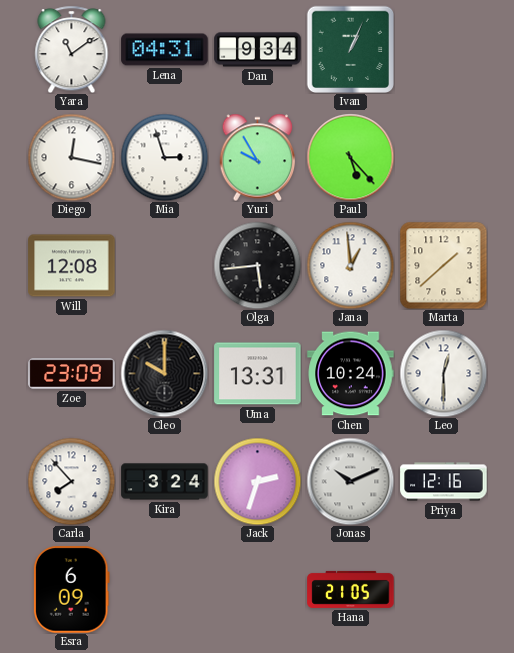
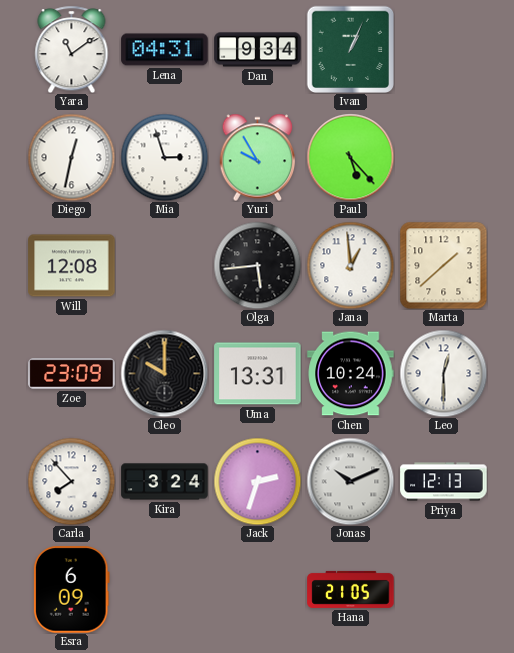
Diego: 12:17 -> 12:32 (71, 157)
Priya: 12:16 -> 12:13 (444, 482)
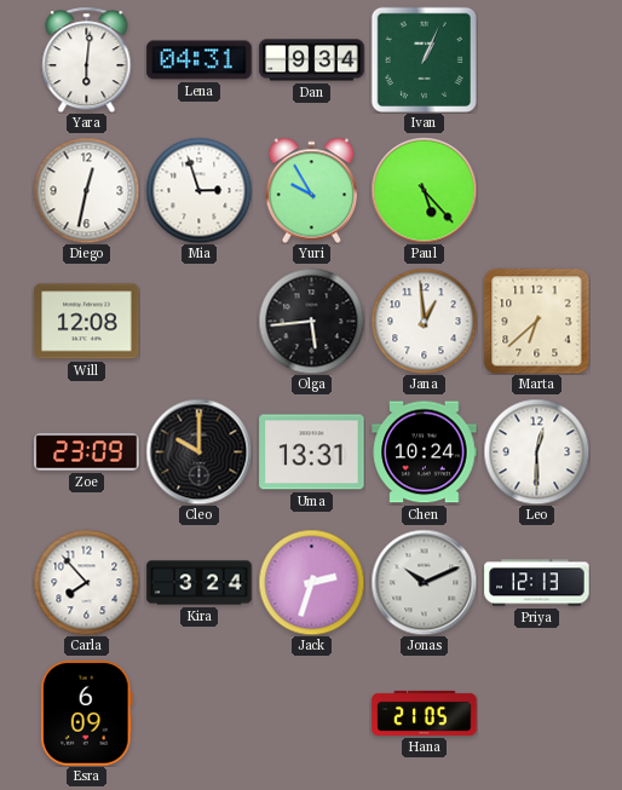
Yara: 11:09 -> 6:01 (87, 59)
Marta: 1:38 -> 6:38 (536, 321)
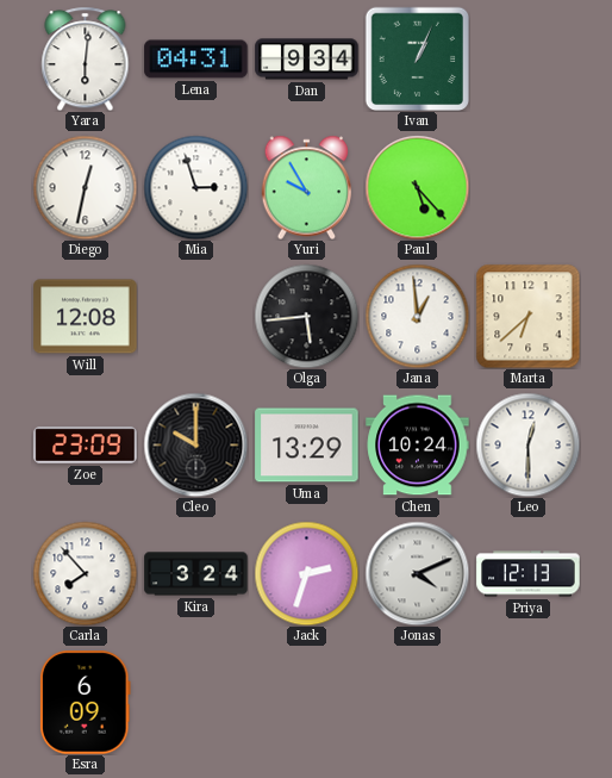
Uma: 13:31 -> 13:29 (307, 446)
Jonas: 10:11 -> 4:11 (417, 573)
Hana: 21:05 -> none (425, 713)
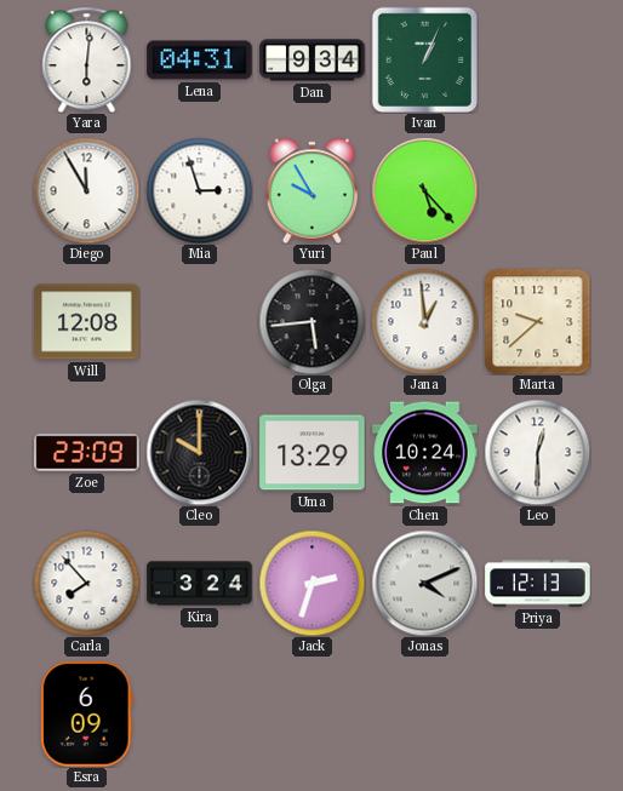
Diego: 12:32 -> 11:55 (86, 190)
Marta: 6:38 -> 9:38 (537, 321)
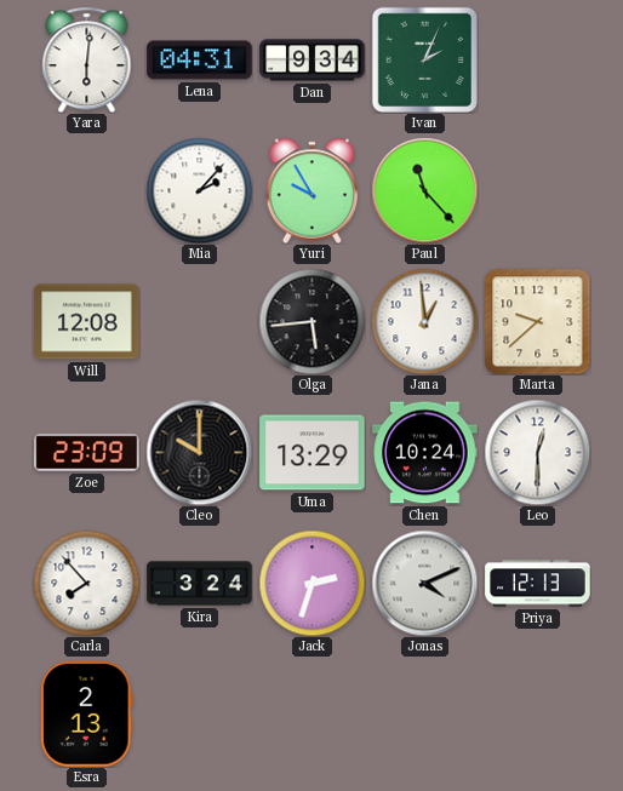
Ivan: 1:04 -> 2:04 (424, 59)
Diego: 11:55 -> none (86, 190)
Mia: 2:57 -> 2:07 (199, 190)
Paul: 5:23 -> 11:23 (424, 190)
Esra: 6:09 -> 2:13 (86, 715)
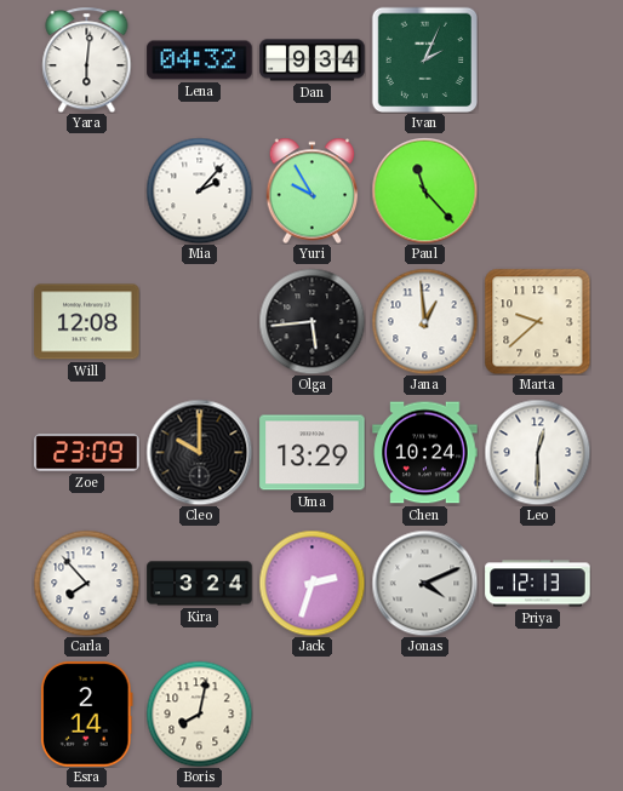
Lena: 04:31 -> 04:32 (200, 61)
Esra: 2:13 -> 2:14 (86, 715)
Boris: none -> 8:02 (199, 713)
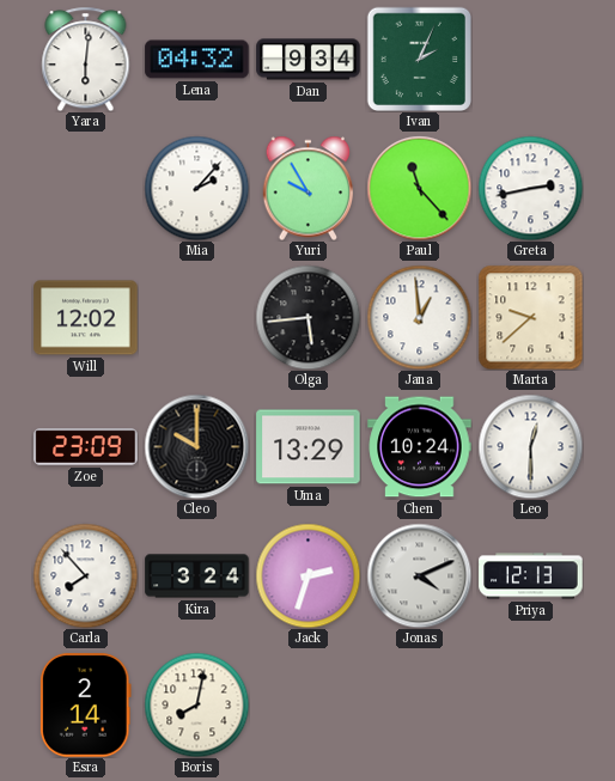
Greta: none -> 2:43 (530, 188)
Will: 12:08 -> 12:02 (86, 318)
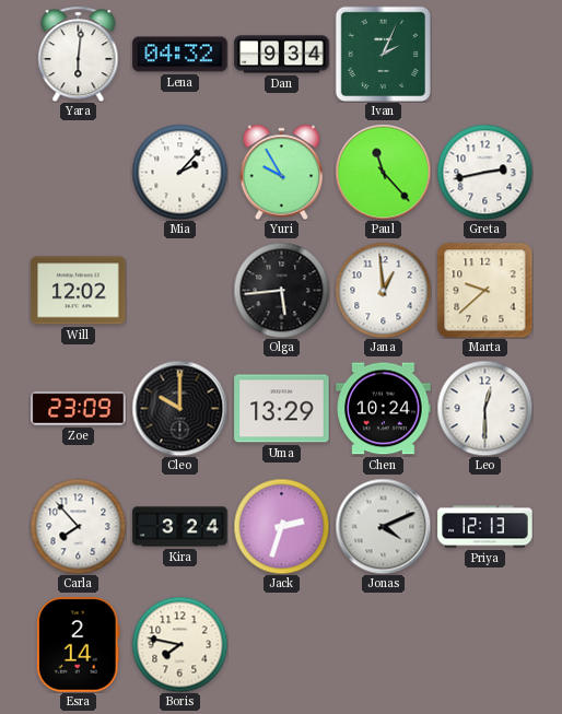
Boris: 8:02 -> 7:47 (179, 644)
